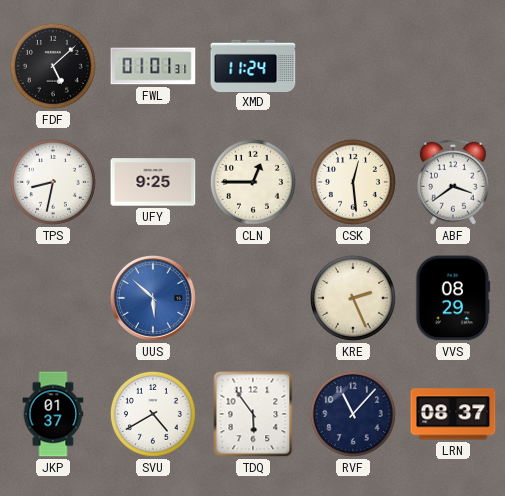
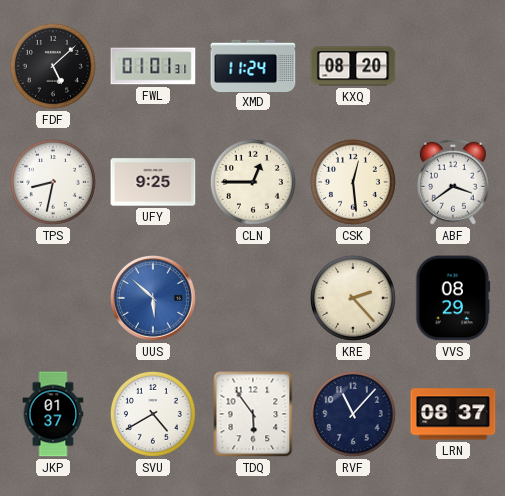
KXQ: none -> 08:20 (353, 66)
KRE: 2:26 -> 2:23 (353, 298)
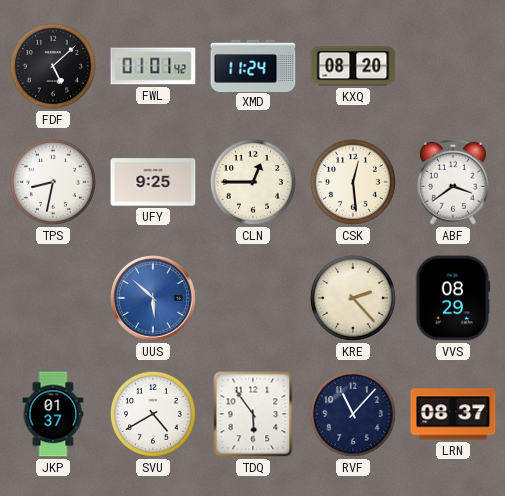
FWL: 01:01:31 -> 01:01:42 (153, 66)
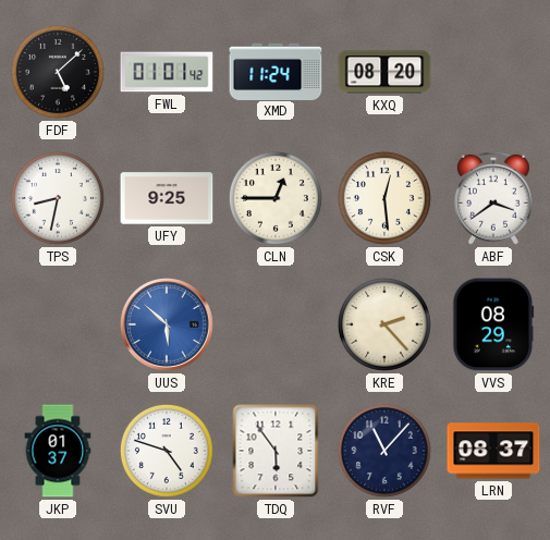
SVU: 4:40 -> 4:48 (167, 451)
